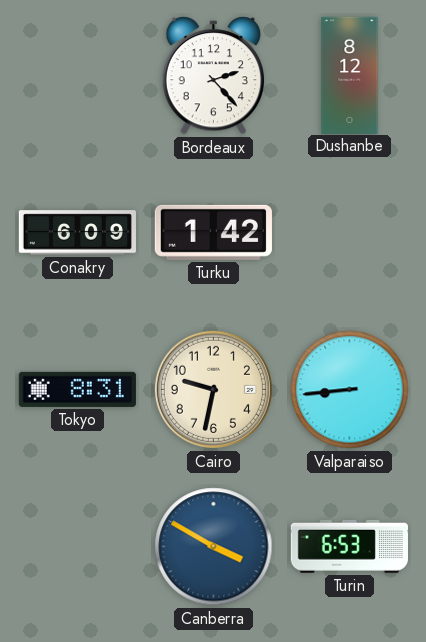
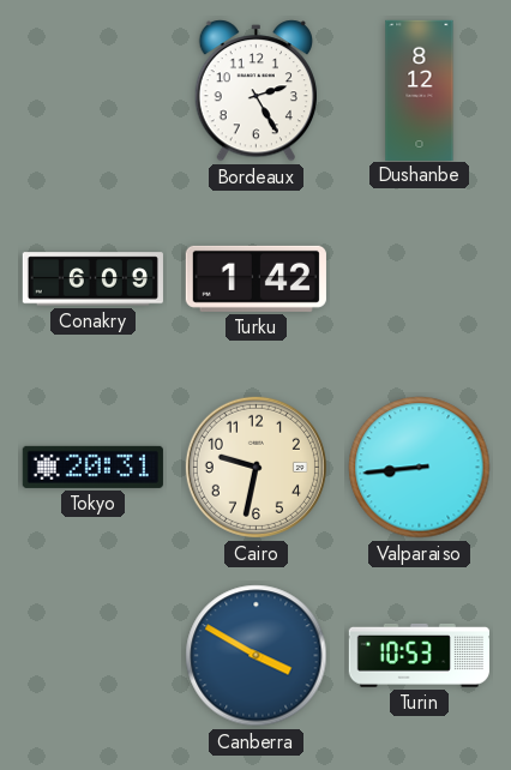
Bordeaux: 2:23 -> 2:25 (256, 91)
Tokyo: 8:31 -> 20:31 (92, 467)
Turin: 6:53 -> 10:53 (419, 655)
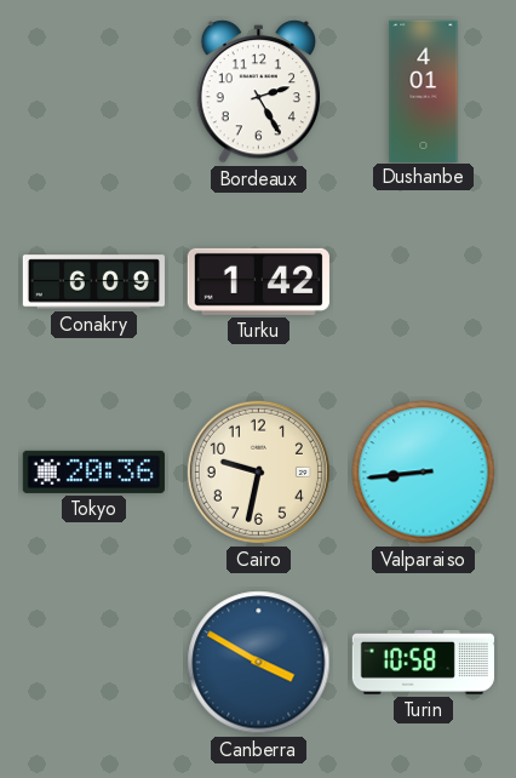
Dushanbe: 8:12 -> 4:01 (424, 91)
Tokyo: 20:31 -> 20:36 (93, 471)
Turin: 10:53 -> 10:58 (423, 662)
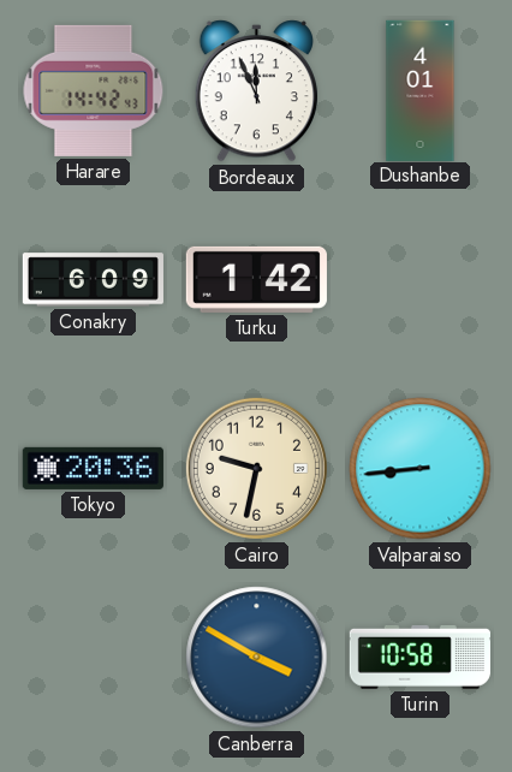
Harare: none -> 14:42 (94, 90)
Bordeaux: 2:25 -> 11:56 (256, 91)
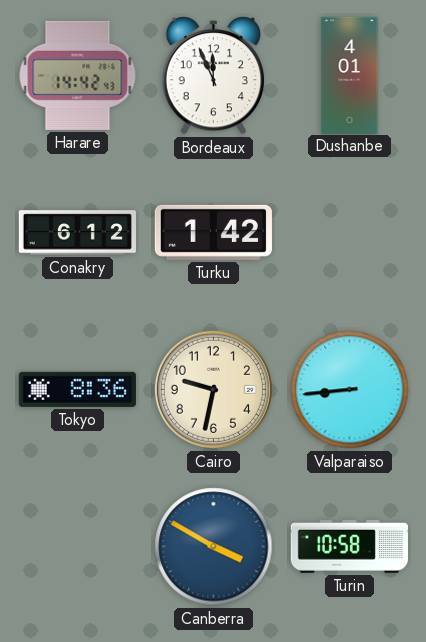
Conakry: 6:09 -> 6:12 (77, 233)
Tokyo: 20:36 -> 8:36 (77, 389)
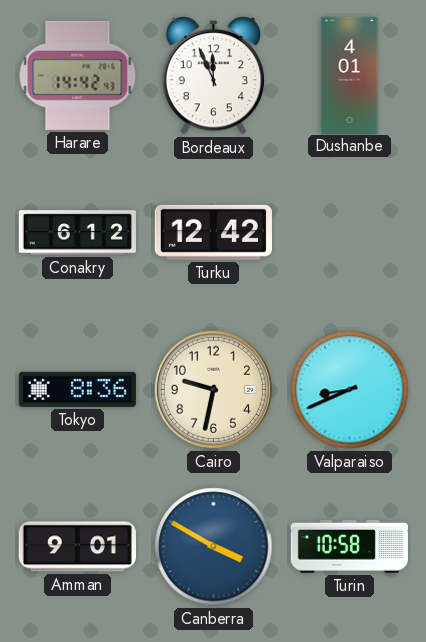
Turku: 1:42 -> 12:42 (213, 232)
Valparaiso: 8:44 -> 8:41 (350, 390)
Amman: none -> 9:01 (77, 547)
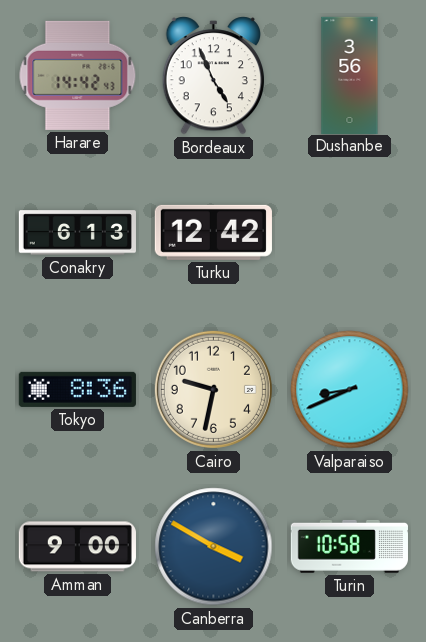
Bordeaux: 11:56 -> 4:56 (213, 76)
Dushanbe: 4:01 -> 3:56 (350, 75)
Conakry: 6:12 -> 6:13 (77, 233)
Amman: 9:01 -> 9:00 (77, 547)
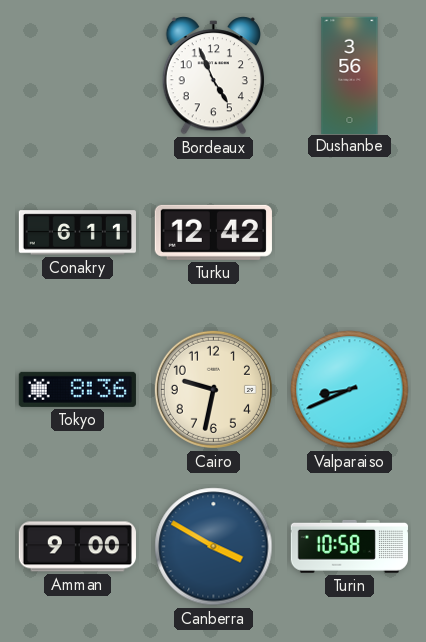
Harare: 14:42 -> none (78, 75)
Conakry: 6:13 -> 6:11 (77, 233)
